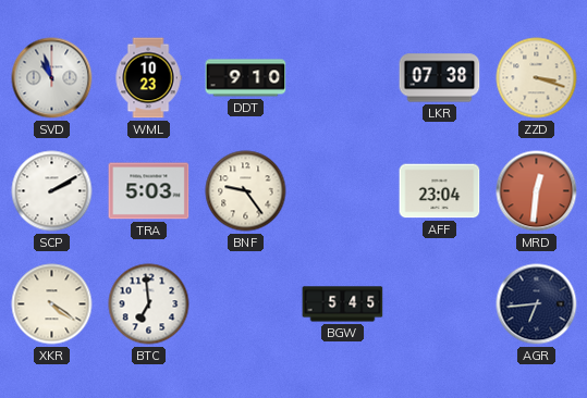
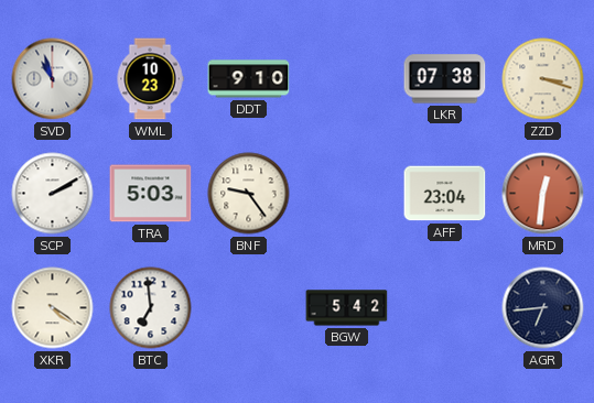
BGW: 5:45 -> 5:42 (347, 308)
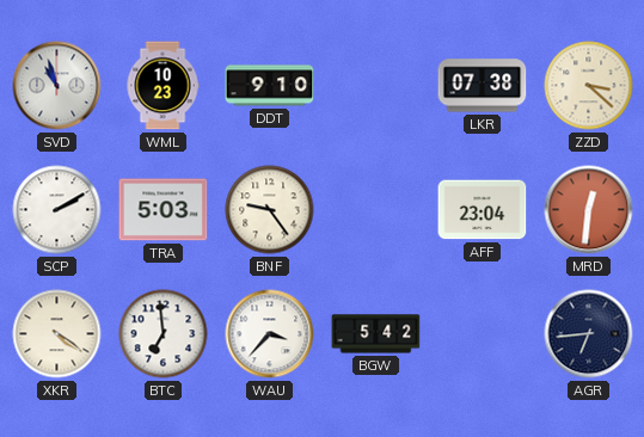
ZZD: 3:18 -> 3:22 (589, 86)
WAU: none -> 3:37 (270, 334)
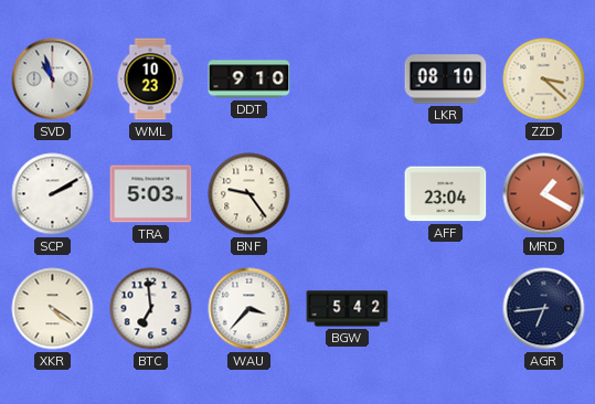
LKR: 07:38 -> 08:10 (446, 79)
MRD: 12:31 -> 1:20 (544, 194)
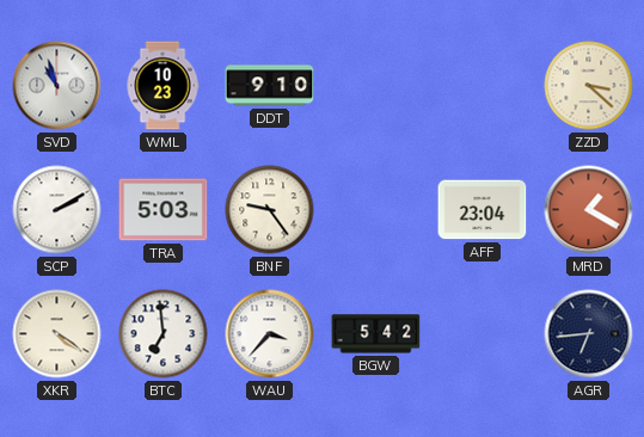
LKR: 08:10 -> none (446, 79)
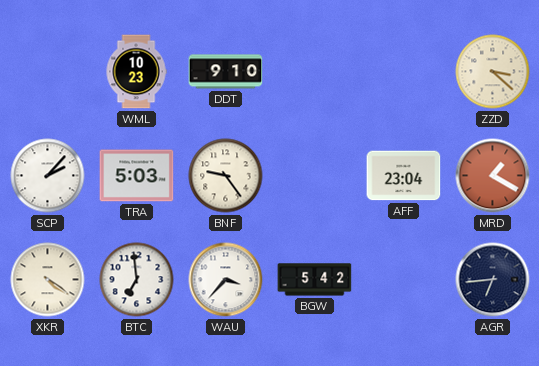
SVD: 10:57 -> none (57, 86)
SCP: 2:10 -> 2:07 (48, 176)
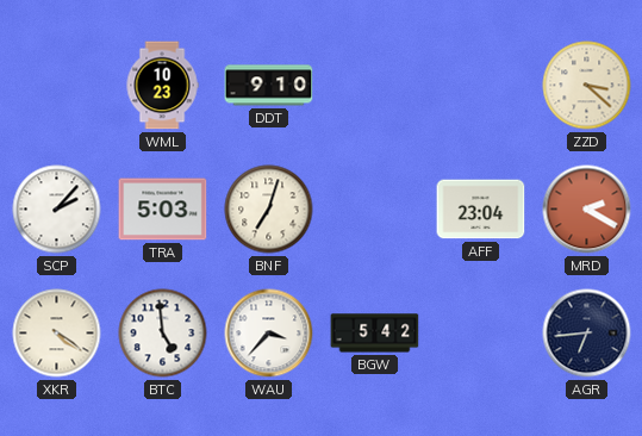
BNF: 9:24 -> 7:03 (269, 210)
MRD: 1:20 -> 2:20 (587, 210)
BTC: 6:59 -> 4:59 (163, 334)
